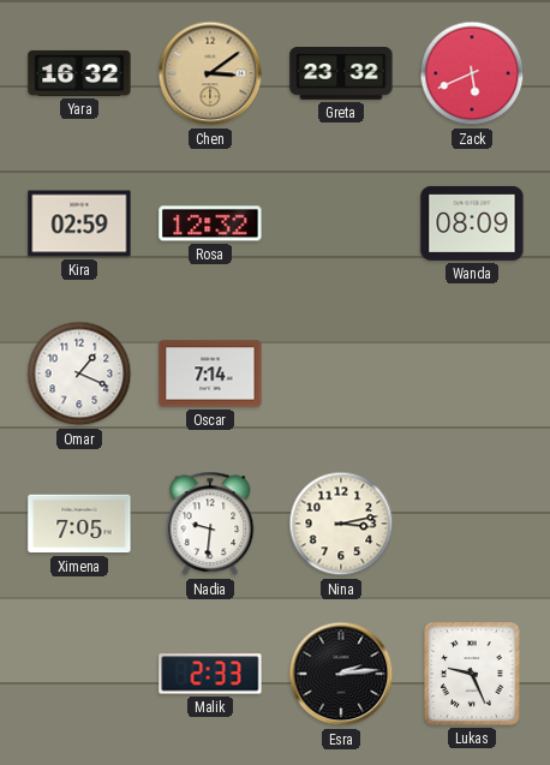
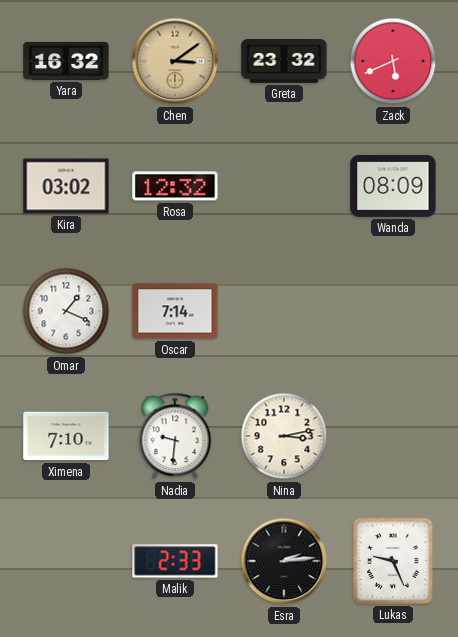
Kira: 02:59 -> 03:02 (66, 186)
Ximena: 7:05 -> 7:10 (66, 436)
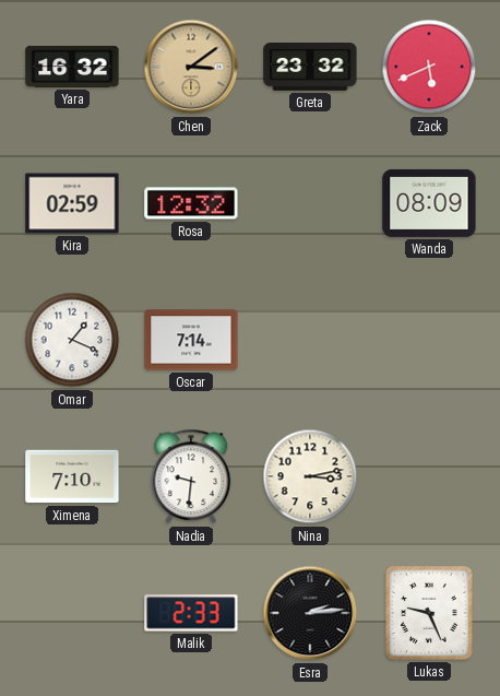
Kira: 03:02 -> 02:59 (72, 203)
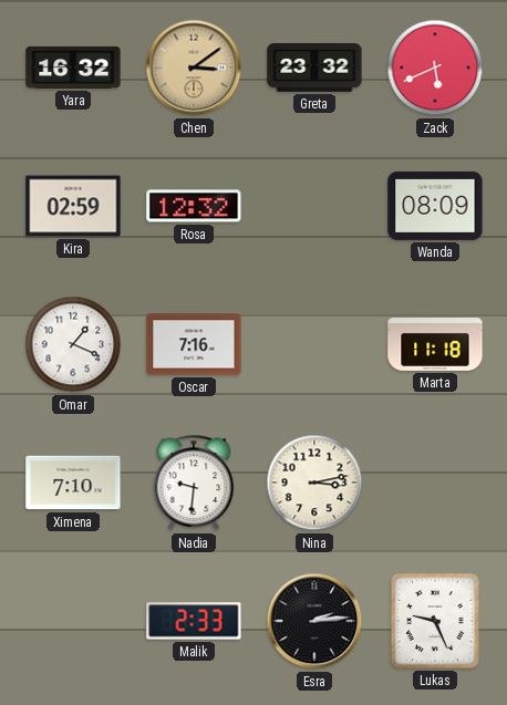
Oscar: 7:14 -> 7:16 (194, 344)
Marta: none -> 11:18 (435, 344)
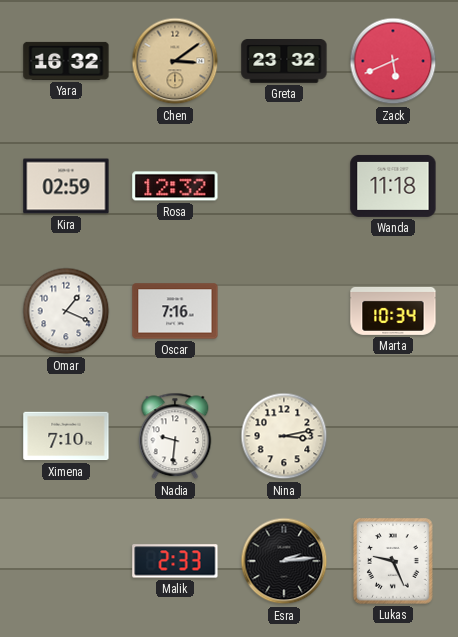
Wanda: 08:09 -> 11:18 (393, 186)
Marta: 11:18 -> 10:34 (393, 311)
